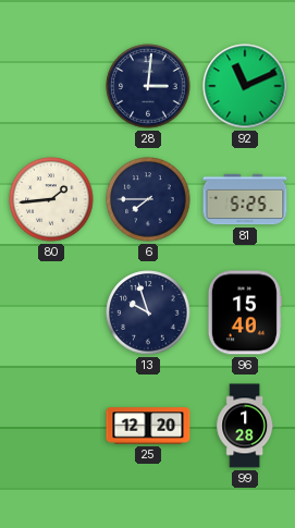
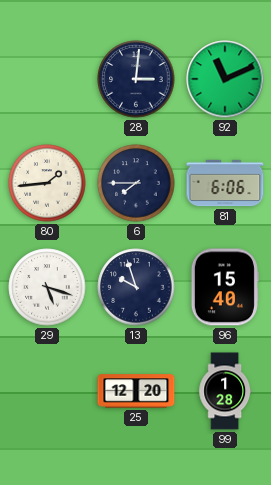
81: 5:25 -> 6:06 (225, 183)
29: none -> 5:18 (47, 287)
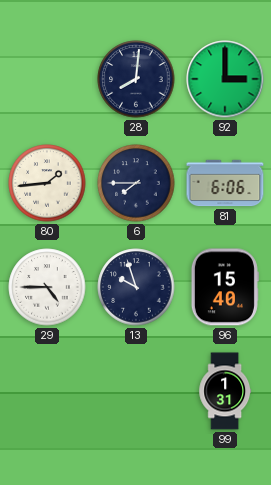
28: 3:01 -> 8:01 (136, 79)
92: 11:11 -> 3:00 (225, 79)
29: 5:18 -> 4:45 (47, 287)
25: 12:20 -> none (136, 391)
99: 1:28 -> 1:31 (225, 391)
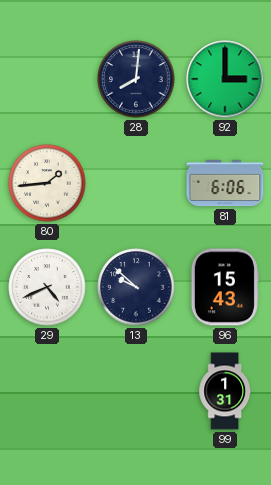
6: 7:45 -> none (136, 183)
29: 4:45 -> 4:41 (47, 287)
13: 9:57 -> 9:52 (136, 287)
96: 15:40 -> 15:43 (225, 287)
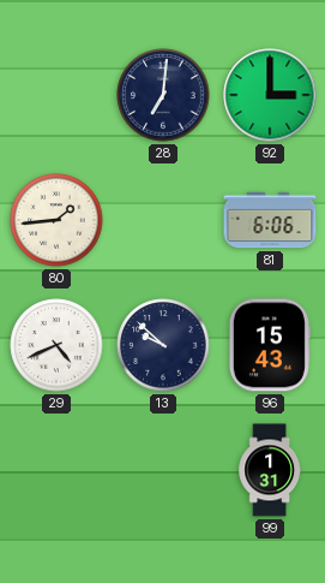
28: 8:01 -> 7:01 (163, 95)
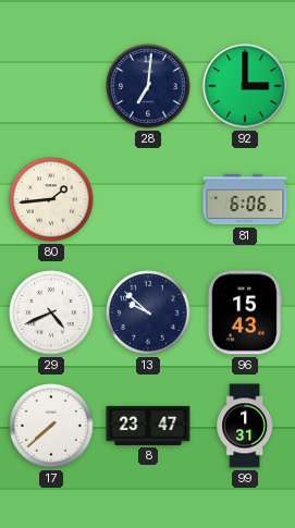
17: none -> 7:38 (51, 426)
8: none -> 23:47 (148, 426)
